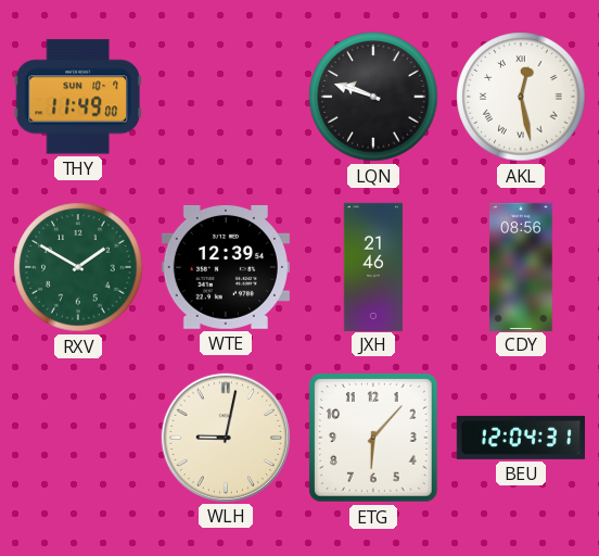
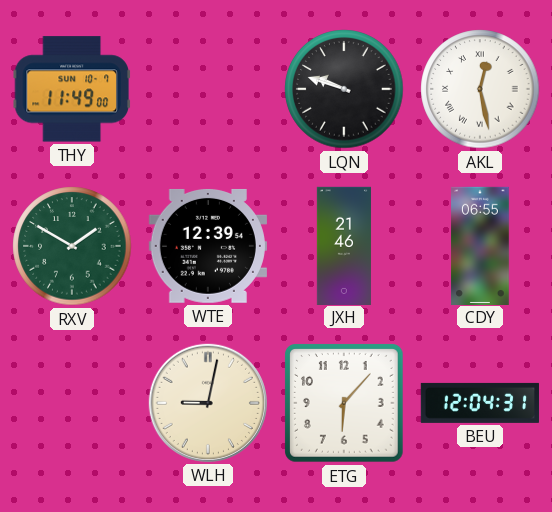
CDY: 08:56 -> 06:55 (480, 245)
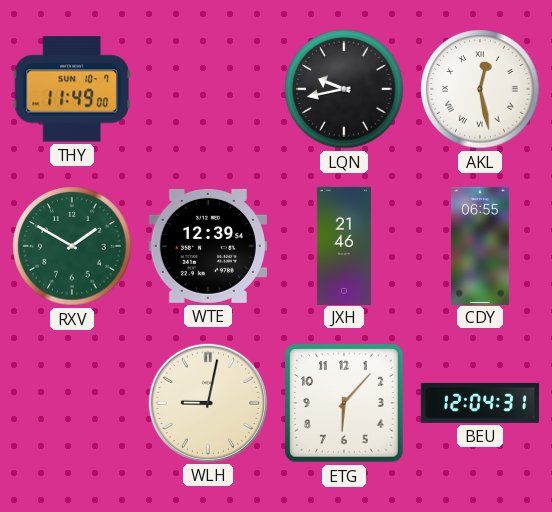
LQN: 9:48 -> 9:43 (344, 89)
